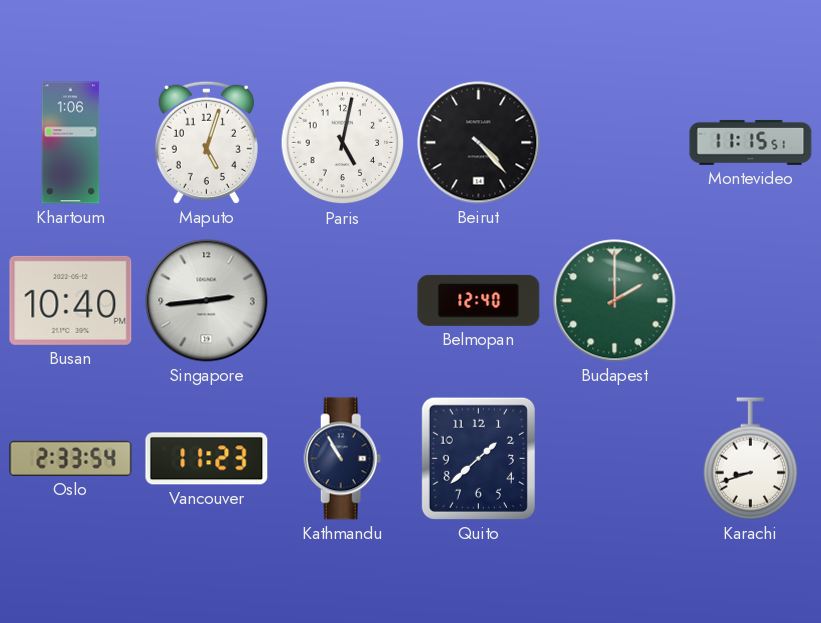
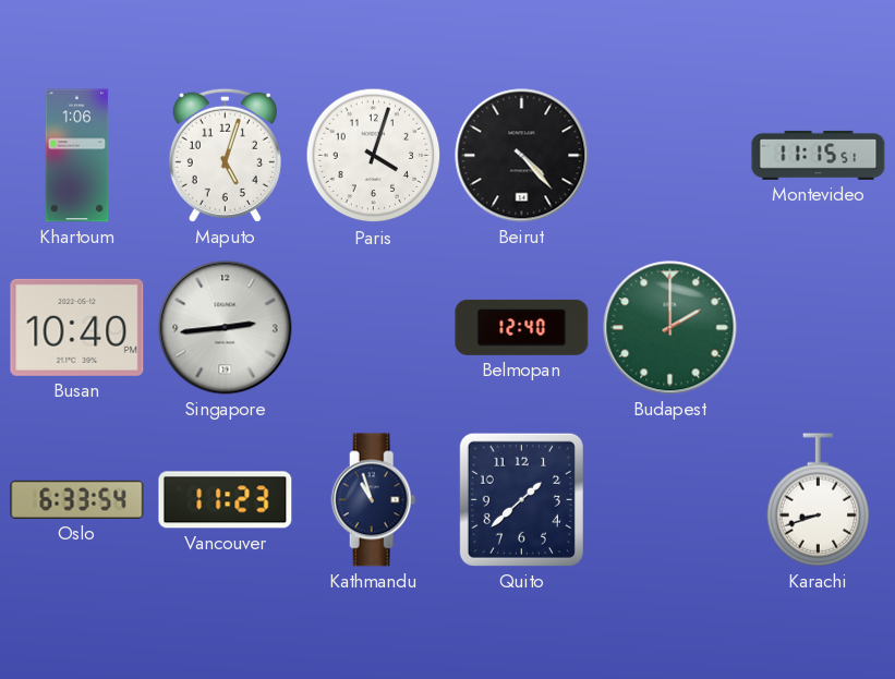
Paris: 5:02 -> 4:03 (374, 156)
Oslo: 2:33 -> 6:33 (77, 499)
Kathmandu: 10:55 -> 10:57 (374, 500)
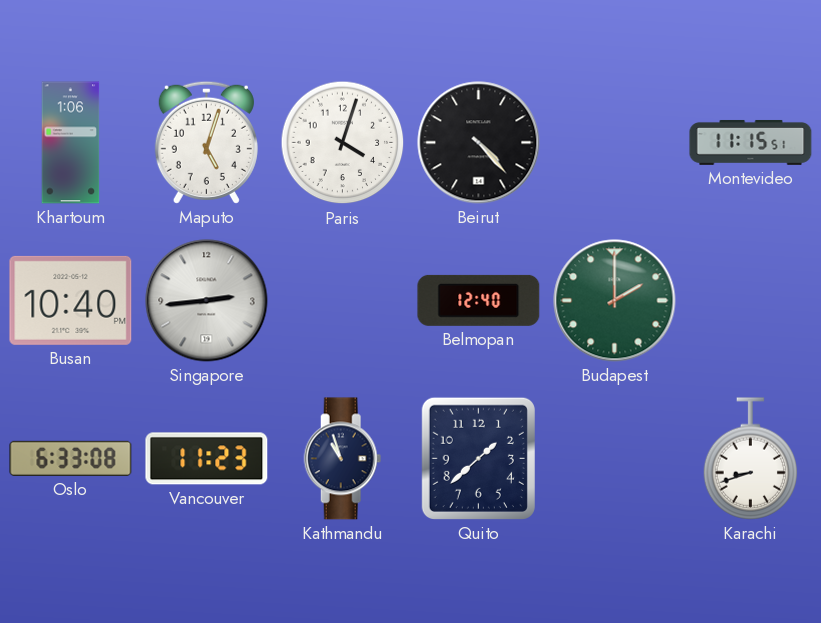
Oslo: 6:33:54 -> 6:33:08 (71, 458)
